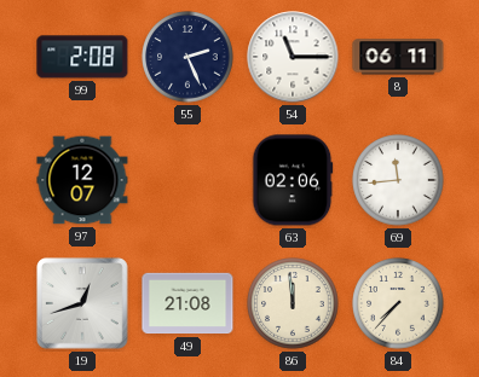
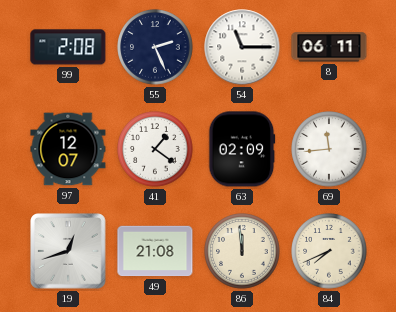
41: none -> 1:21 (155, 149)
63: 02:06 -> 02:09 (242, 149)
84: 7:37 -> 7:41 (329, 251)
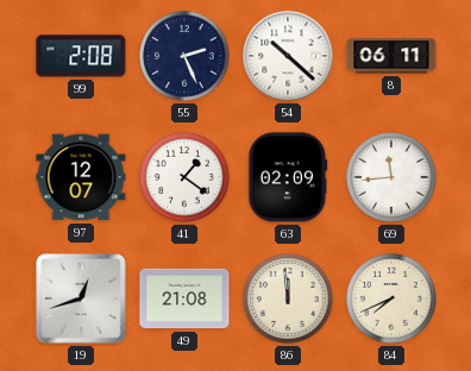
54: 11:15 -> 10:22 (288, 56)
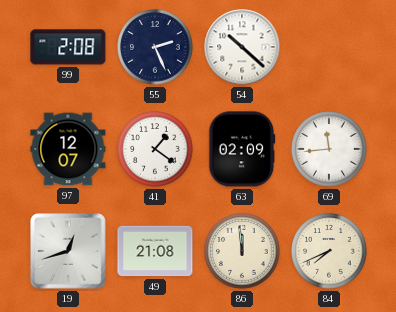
8: 06:11 -> none (391, 56)
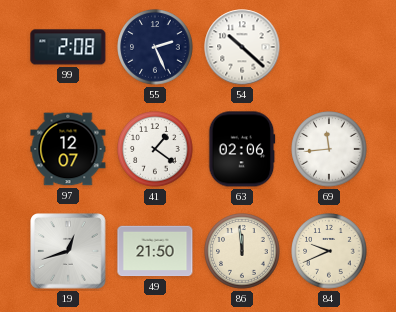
63: 02:09 -> 02:06 (242, 149)
49: 21:08 -> 21:50 (155, 251)
84: 7:41 -> 9:41 (329, 251)
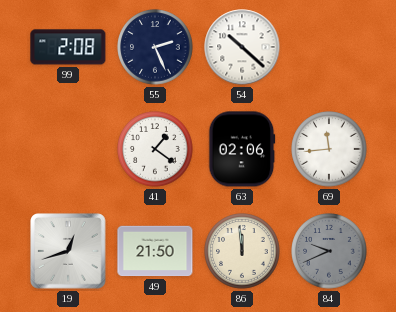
97: 12:07 -> none (68, 149)
84 dial: cream -> grey (329, 251)
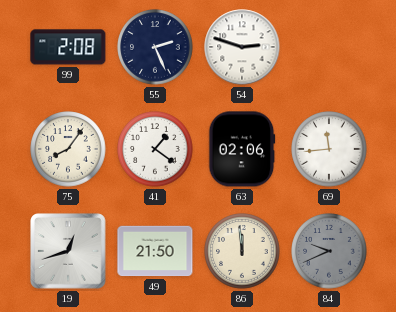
54: 10:22 -> 2:48 (242, 47)
75: none -> 8:06 (68, 149)
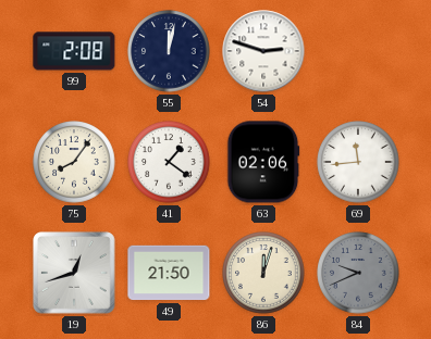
55: 2:26 -> 12:02 (169, 51)
86: 11:59 -> 12:03 (263, 273)
